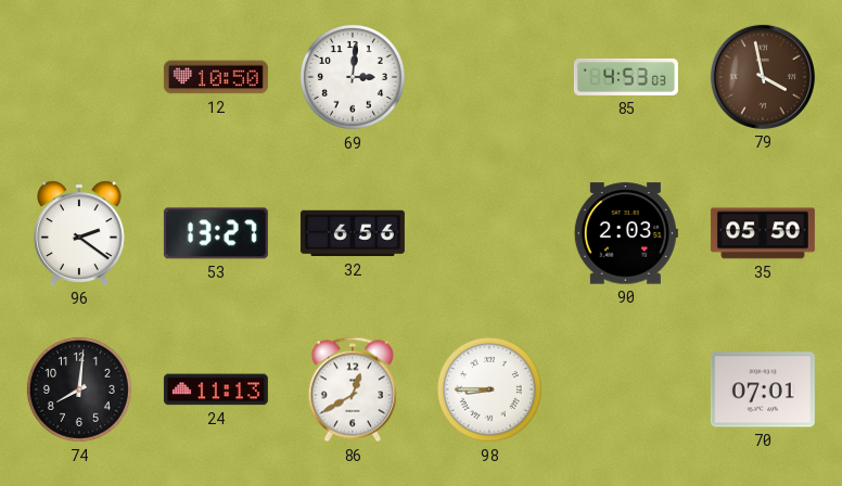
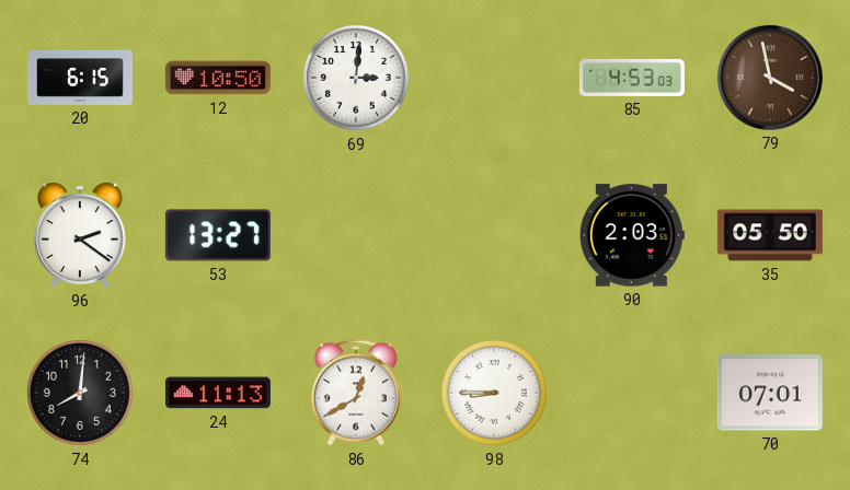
20: none -> 6:15 (80, 78)
32: 6:56 -> none (353, 233)
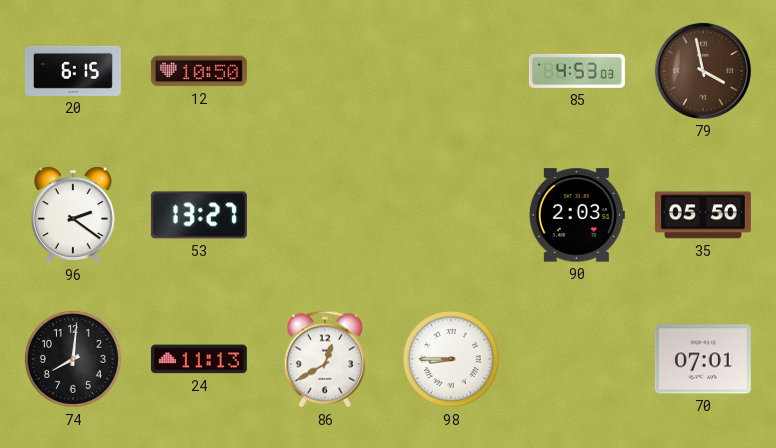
69: 3:01 -> none (356, 78)
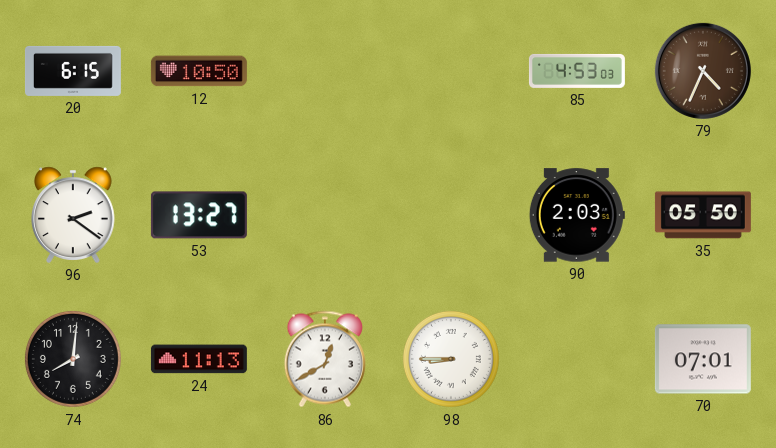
79: 3:58 -> 4:34 (703, 71)
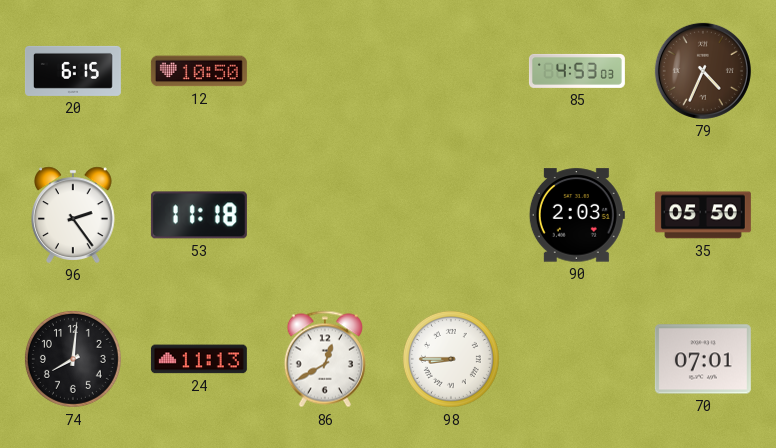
96: 2:21 -> 2:24 (74, 215)
53: 13:27 -> 11:18 (199, 215)
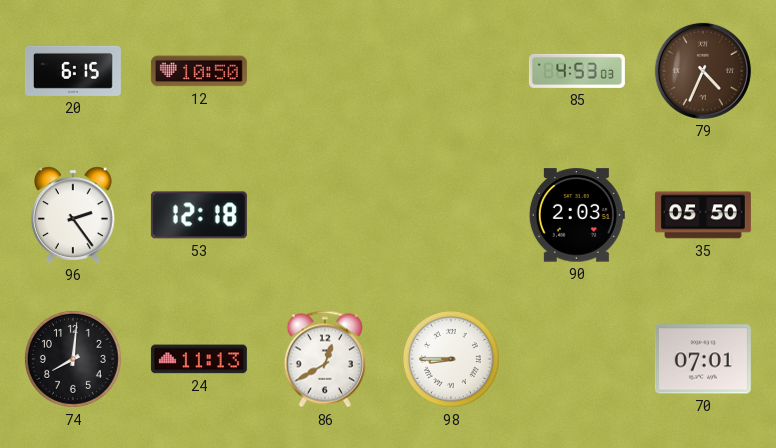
53: 11:18 -> 12:18 (199, 215)
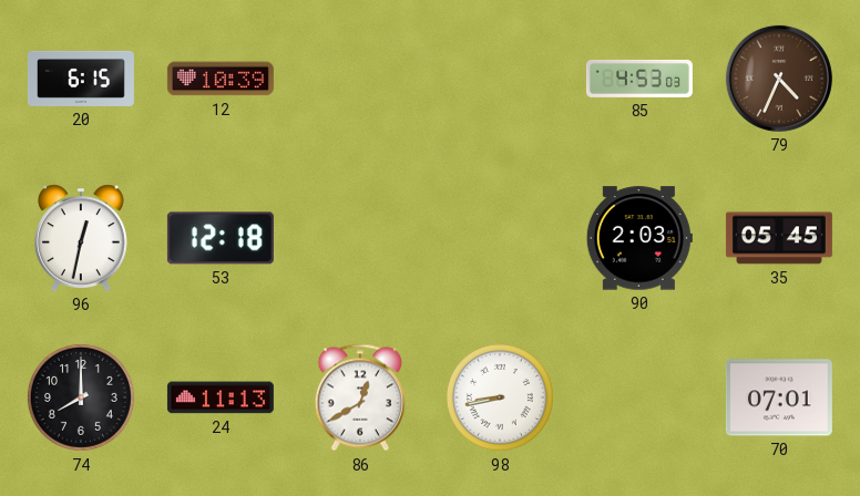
12: 10:50 -> 10:39 (221, 79)
96: 2:24 -> 12:32 (82, 238)
35: 05:50 -> 05:45 (779, 238)
74: 8:01 -> 8:00 (81, 397)
98: 8:45 -> 8:43 (500, 397)
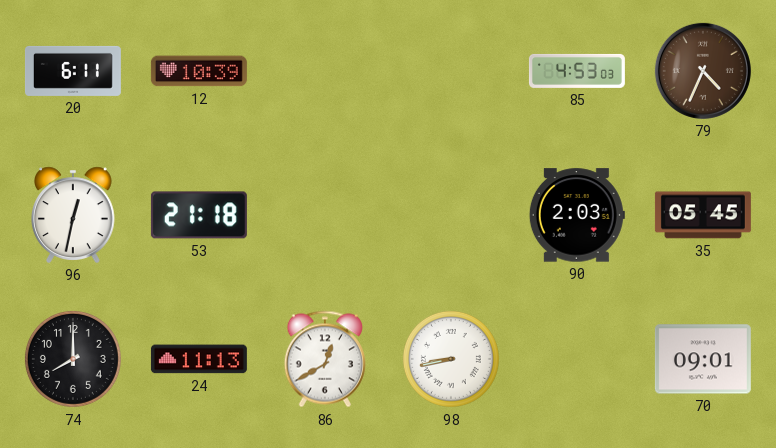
20: 6:15 -> 6:11 (73, 71)
53: 12:18 -> 21:18 (199, 215)
70: 07:01 -> 09:01 (703, 359)
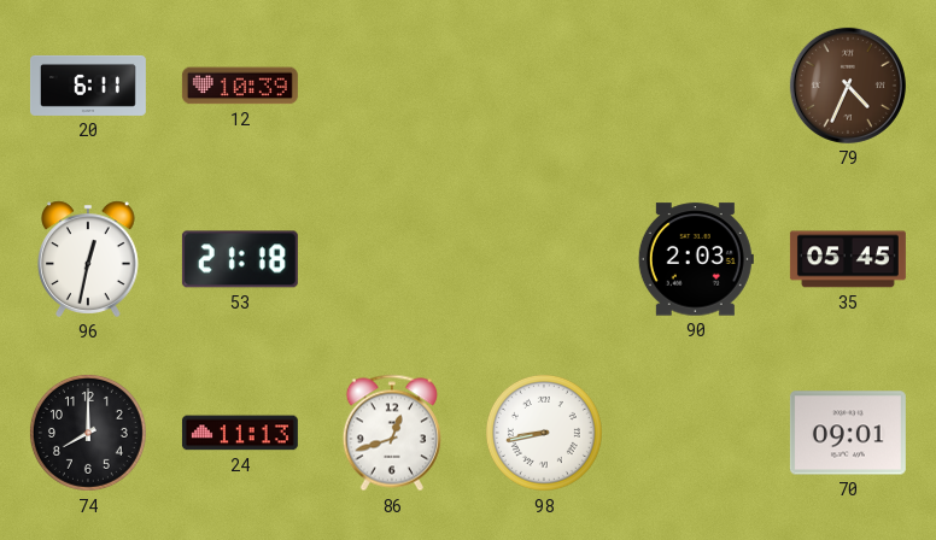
85: 4:53 -> none (577, 71)
86: 12:40 -> 12:42 (392, 433)
